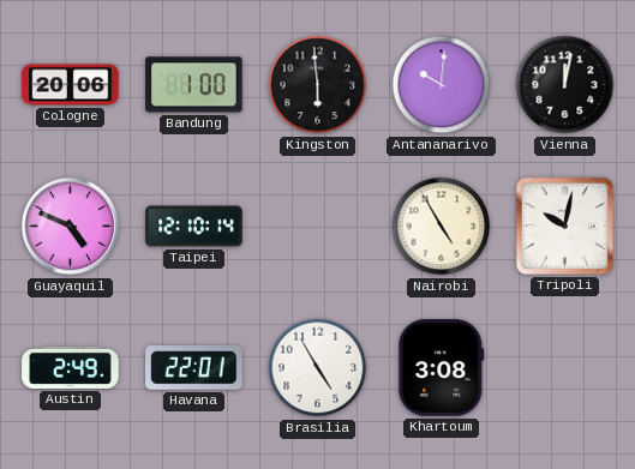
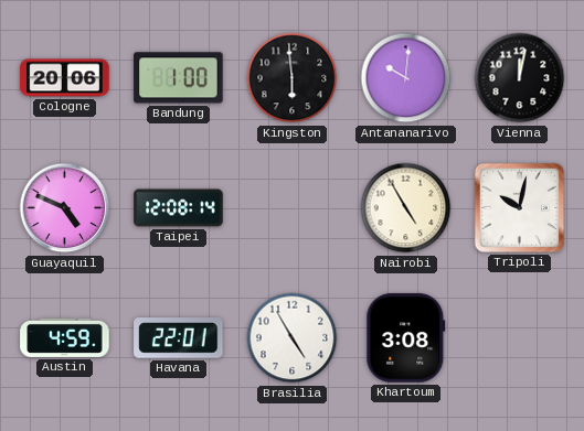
Taipei: 12:10 -> 12:08 (179, 208)
Austin: 2:49 -> 4:59 (65, 337)
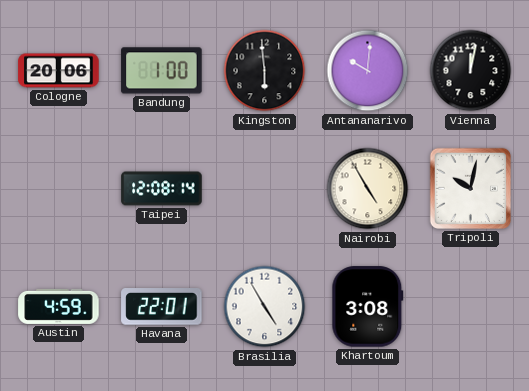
Guayaquil: 4:49 -> none (65, 208)
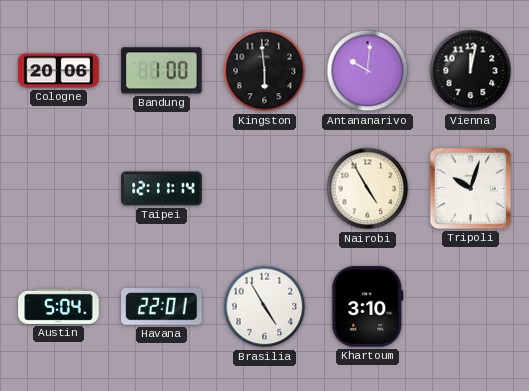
Taipei: 12:08 -> 12:11 (162, 189)
Tripoli: 10:02 -> 10:03 (470, 188)
Austin: 4:59 -> 5:04 (59, 306)
Khartoum: 3:08 -> 3:10 (368, 307)
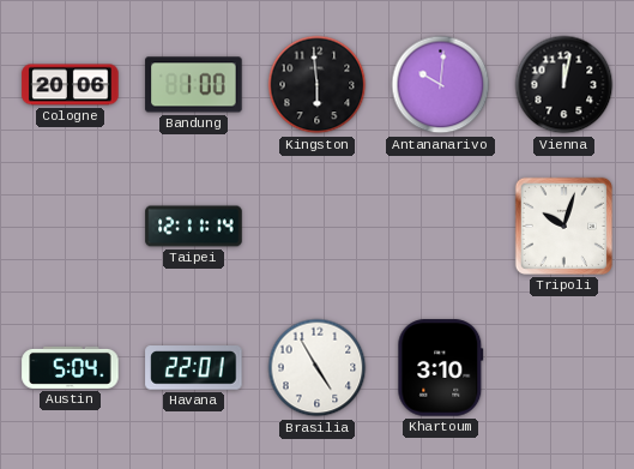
Nairobi: 4:55 -> none (368, 189)
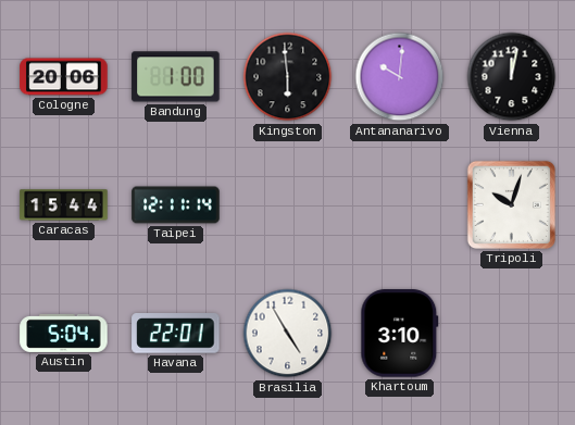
Caracas: none -> 15:44 (64, 205)
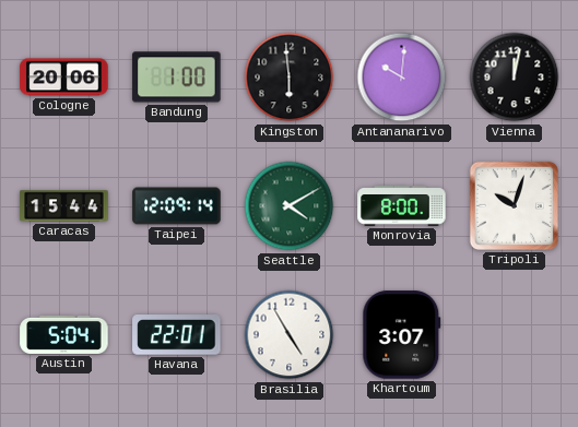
Taipei: 12:11 -> 12:09 (177, 206)
Seattle: none -> 4:10 (290, 206)
Monrovia: none -> 8:00 (402, 206)
Khartoum: 3:10 -> 3:07 (402, 335)
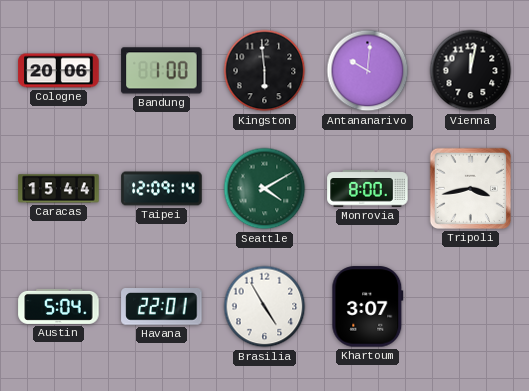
Tripoli: 10:03 -> 3:43 (470, 188)
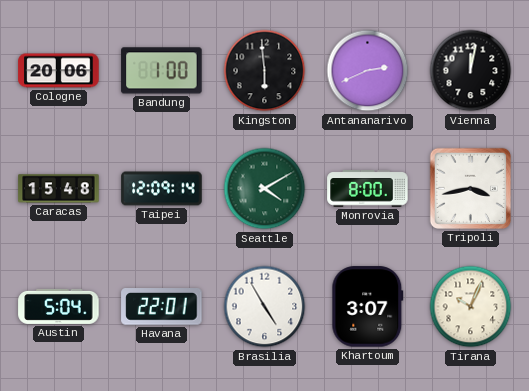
Antananarivo: 10:01 -> 2:41 (368, 71)
Caracas: 15:44 -> 15:48 (59, 189)
Tirana: none -> 10:04 (471, 307)
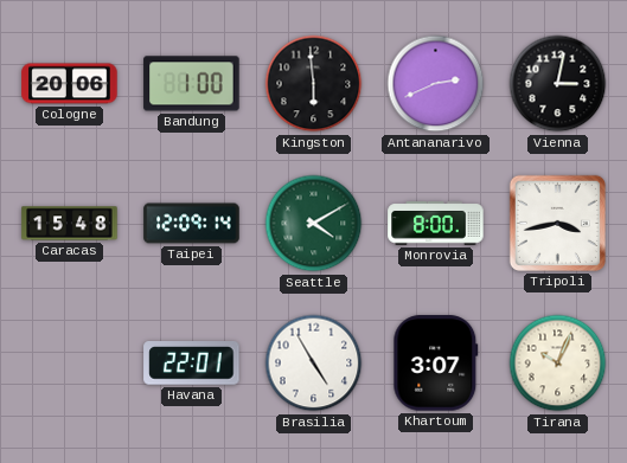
Vienna: 12:02 -> 3:02 (558, 84)
Austin: 5:04 -> none (59, 306)
